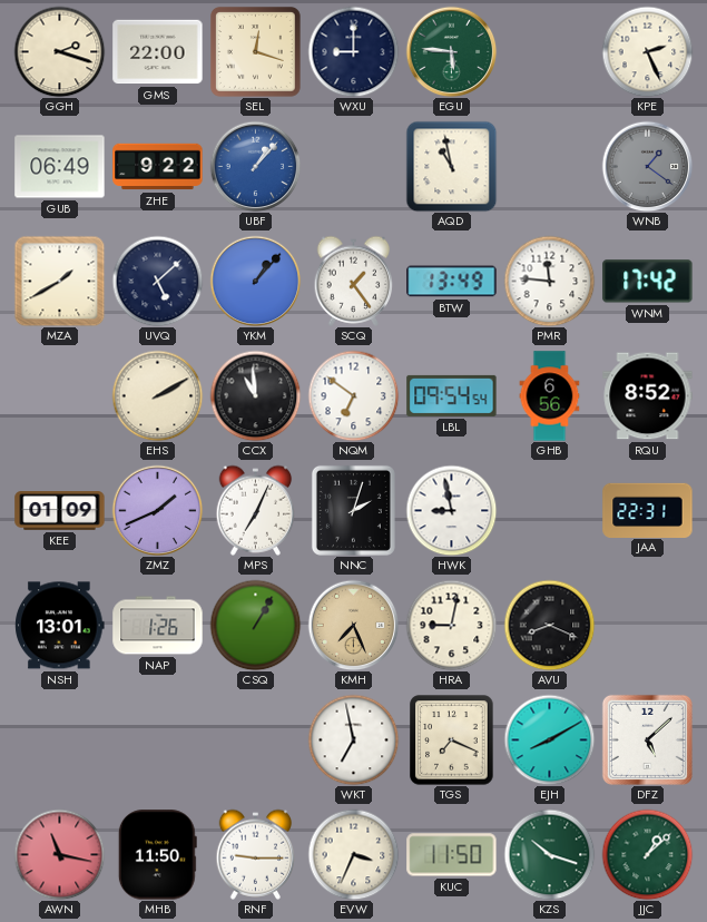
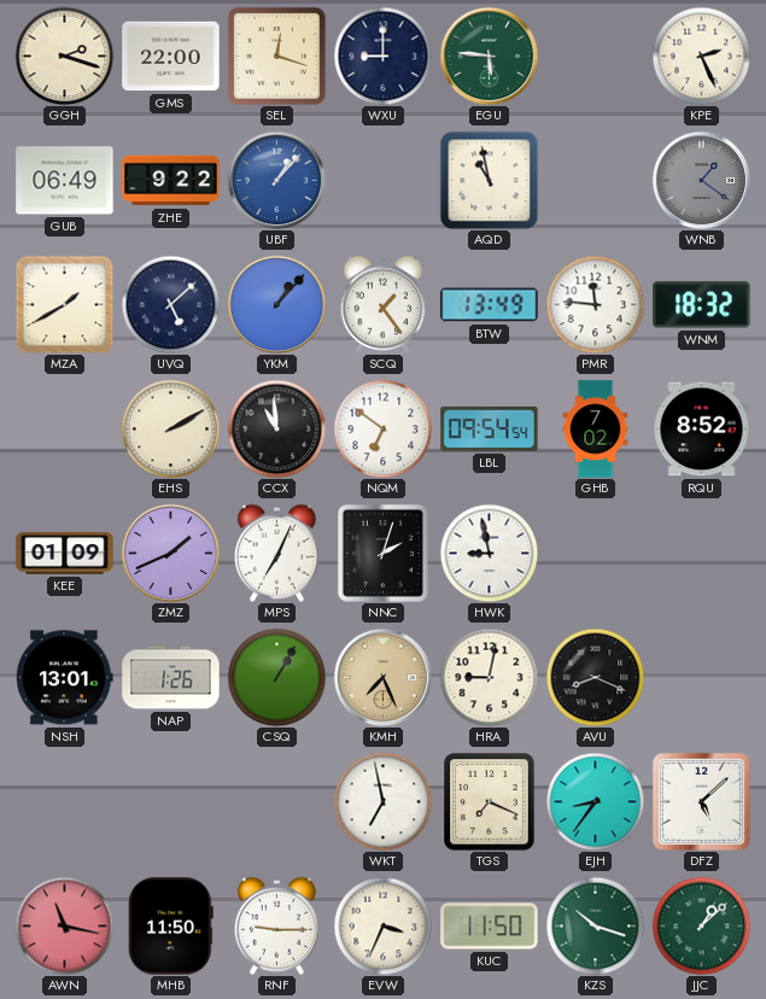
WNM: 17:42 -> 18:32 (702, 305)
GHB: 6:56 -> 7:02 (596, 430)
JAA: 22:31 -> none (648, 510)
EJH: 8:10 -> 8:36 (595, 801)
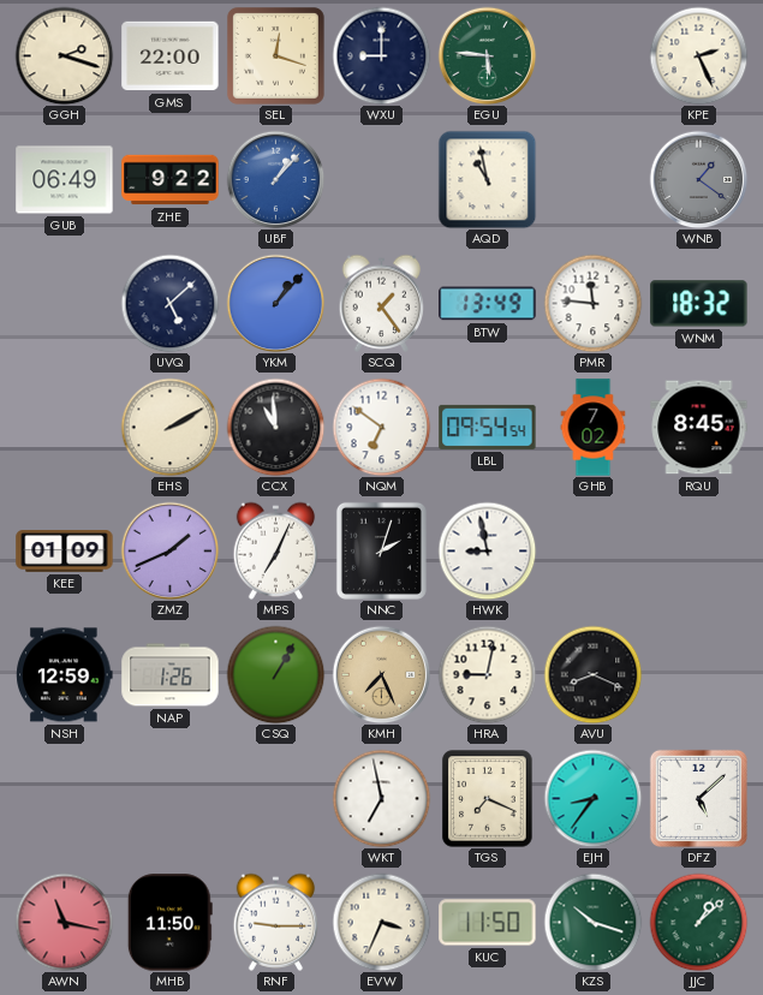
MZA: 1:40 -> none (64, 304)
RQU: 8:52 -> 8:45 (699, 428)
NSH: 13:01 -> 12:59 (65, 675)
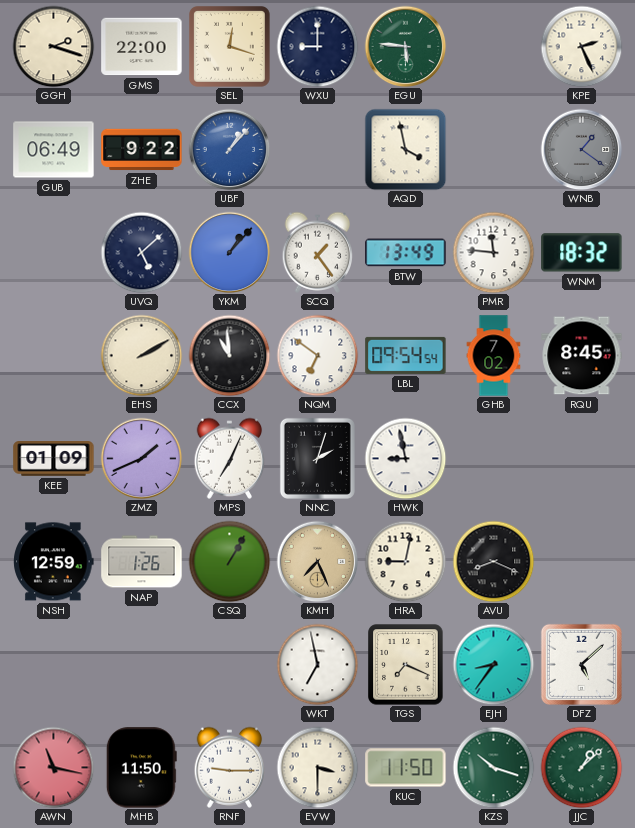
AQD: 10:58 -> 3:58 (405, 149)
EVW: 3:34 -> 3:30 (317, 767)
